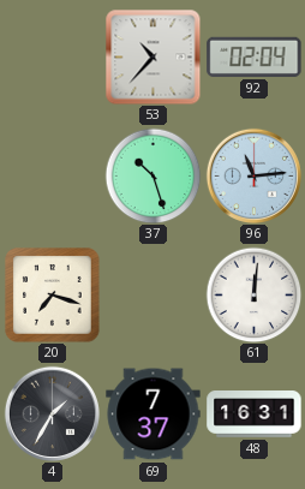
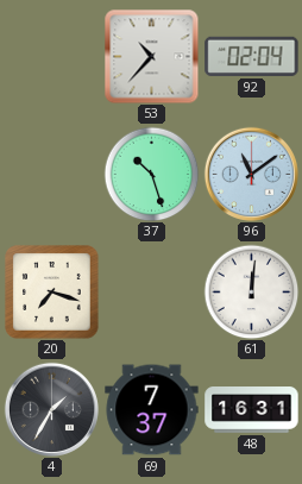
96: 11:14 -> 11:09 (251, 174)
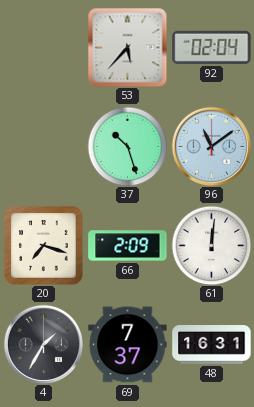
53: 10:37 -> 5:37 (127, 47)
66: none -> 2:09 (128, 246)
